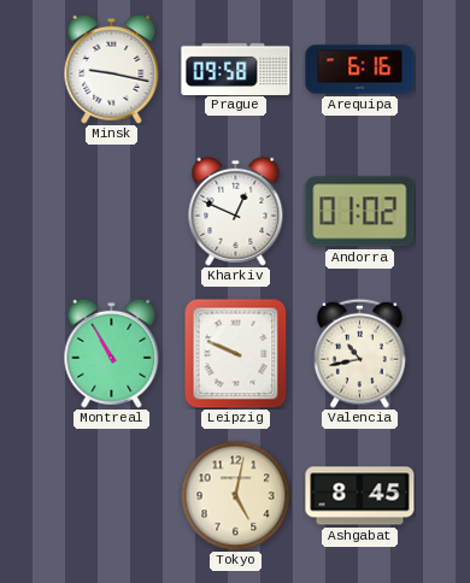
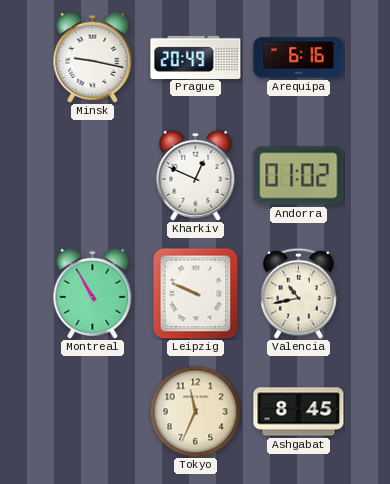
Prague: 09:58 -> 20:49 (196, 57)
Tokyo: 5:02 -> 11:34 (195, 411)
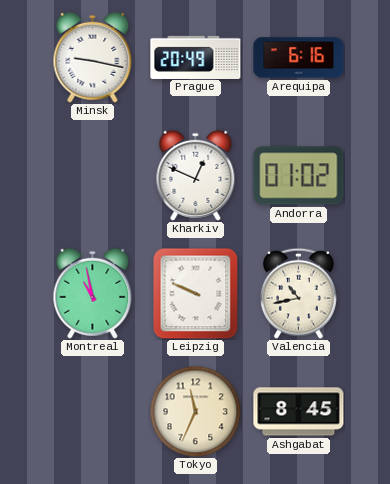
Montreal: 10:55 -> 10:58 (93, 293)
